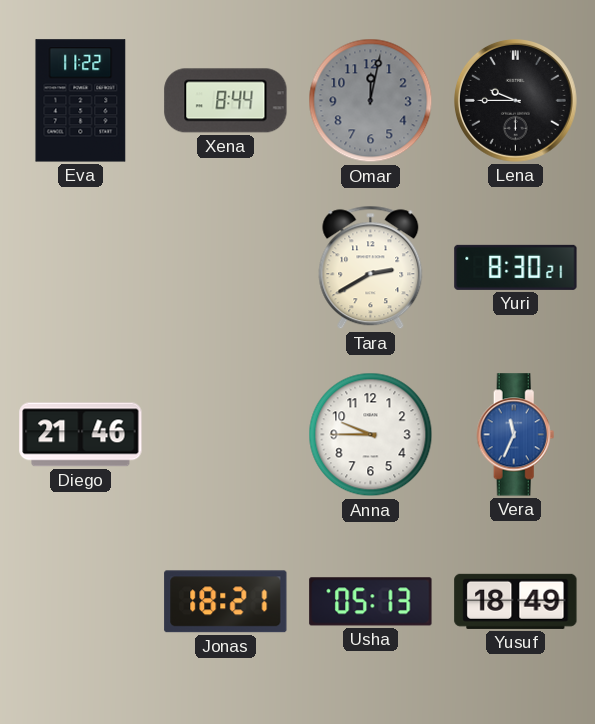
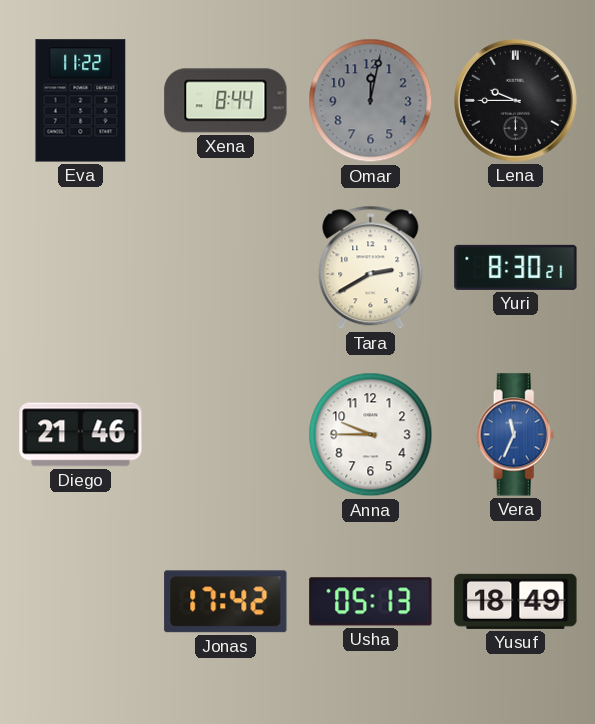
Jonas: 18:21 -> 17:42 (226, 602)
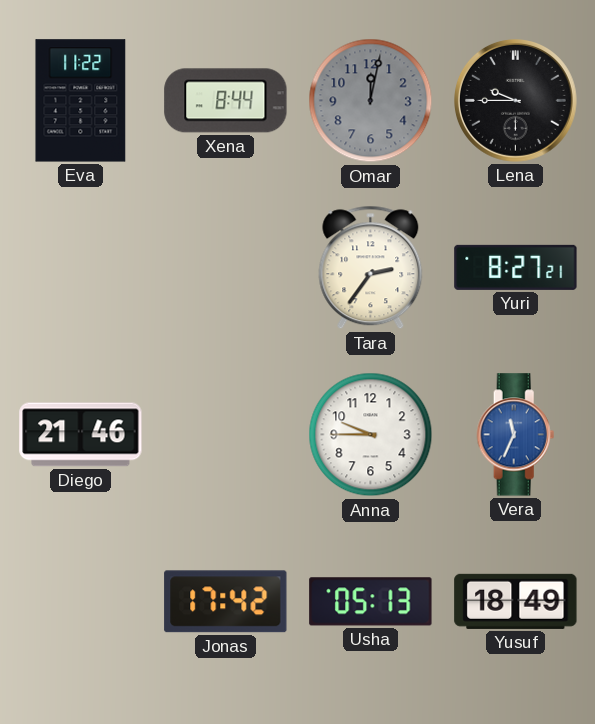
Tara: 2:40 -> 2:36 (371, 268)
Yuri: 8:30 -> 8:27 (516, 267)
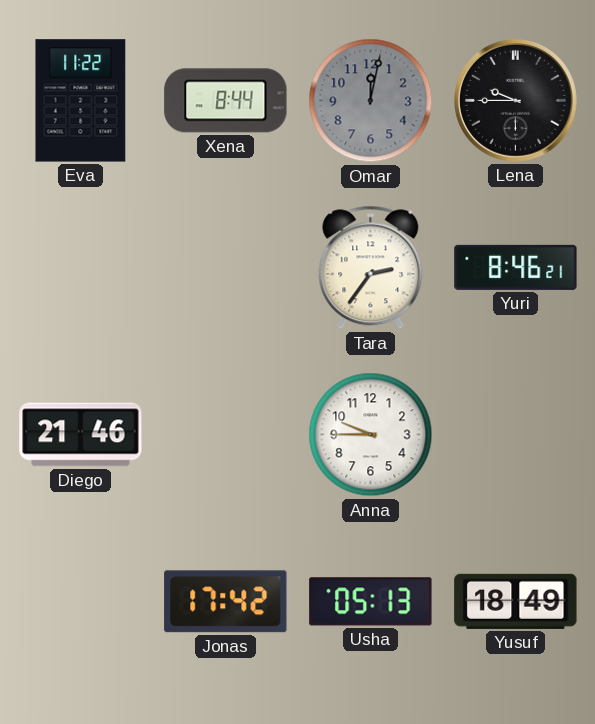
Yuri: 8:27 -> 8:46 (516, 267)
Vera: 11:34 -> none (516, 435)
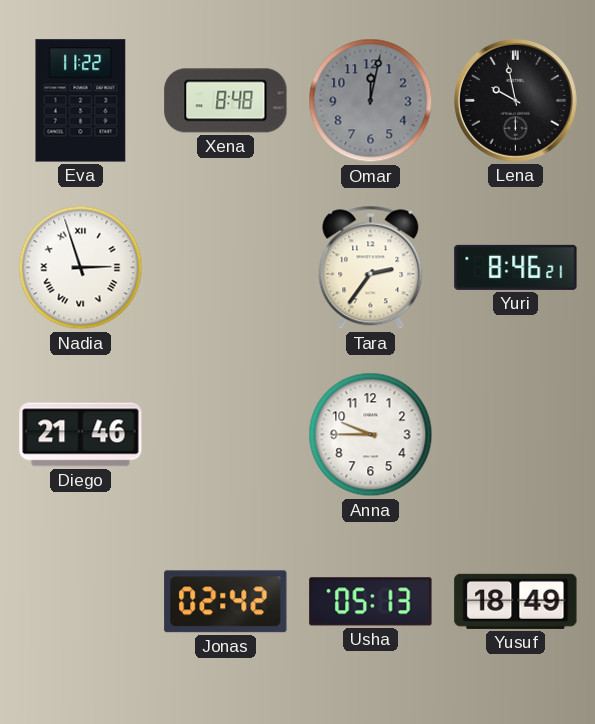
Xena: 8:44 -> 8:48 (226, 101)
Lena: 9:45 -> 9:58 (516, 101)
Nadia: none -> 2:57 (81, 268)
Jonas: 17:42 -> 02:42 (226, 602)
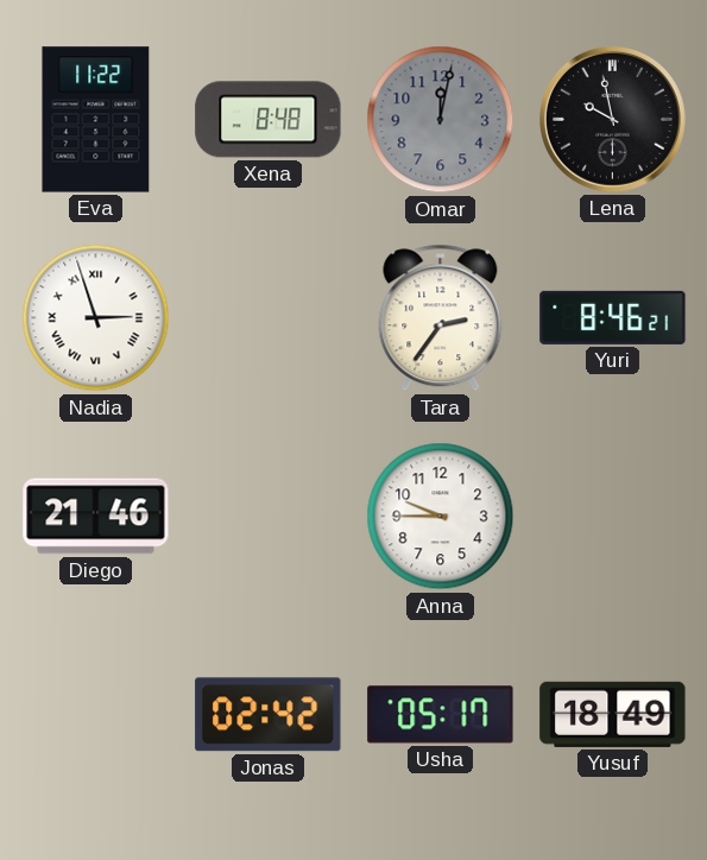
Usha: 05:13 -> 05:17 (441, 715)
